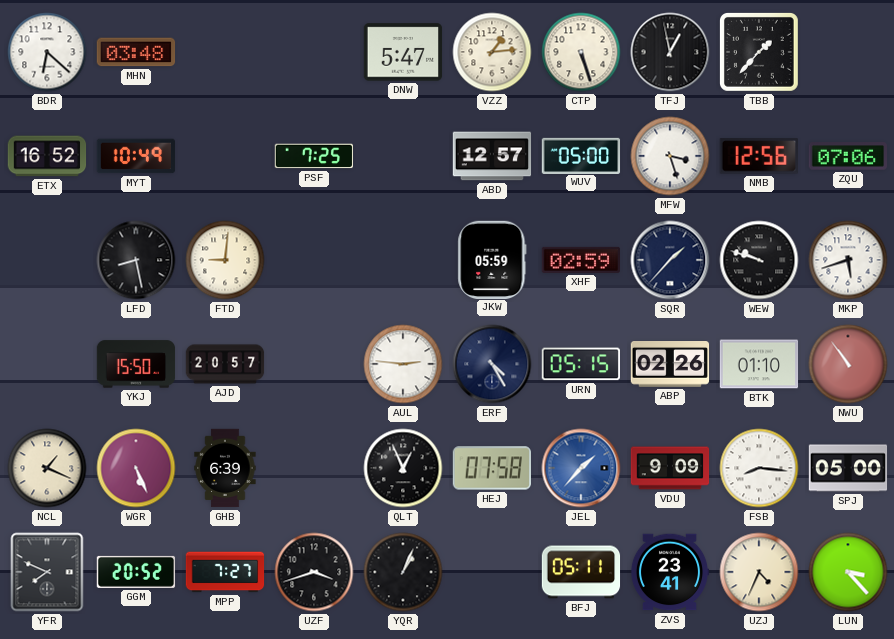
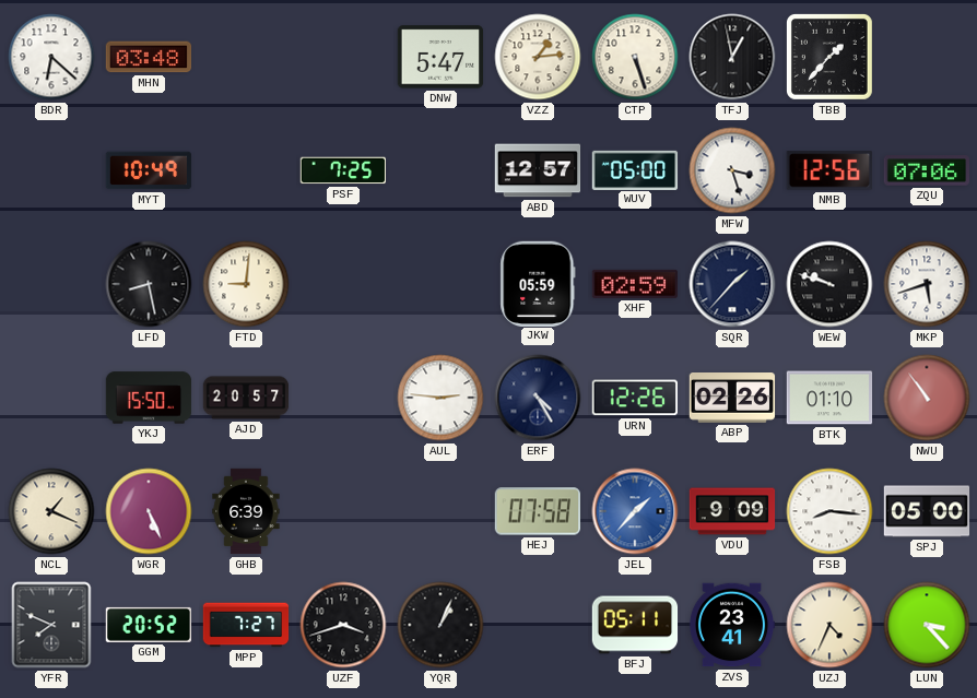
ETX: 16:52 -> none (47, 156)
URN: 05:15 -> 12:26 (635, 398)
QLT: 12:56 -> none (403, 468)
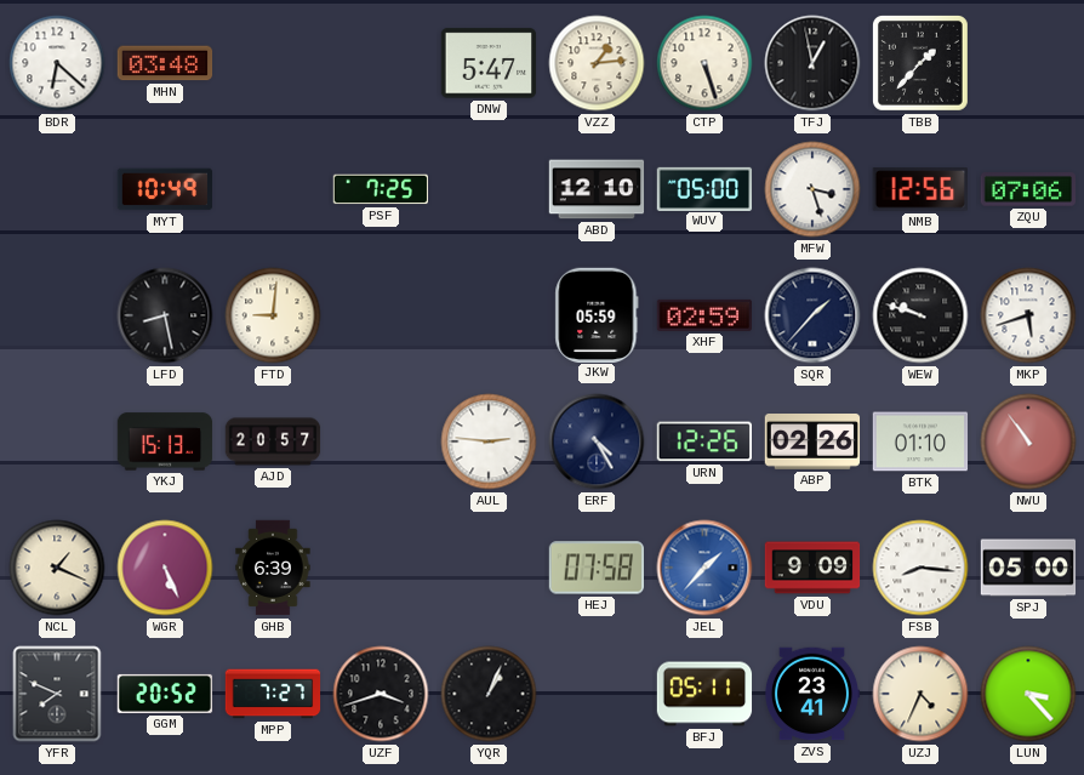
ABD: 12:57 -> 12:10 (597, 189)
YKJ: 15:50 -> 15:13 (165, 441)
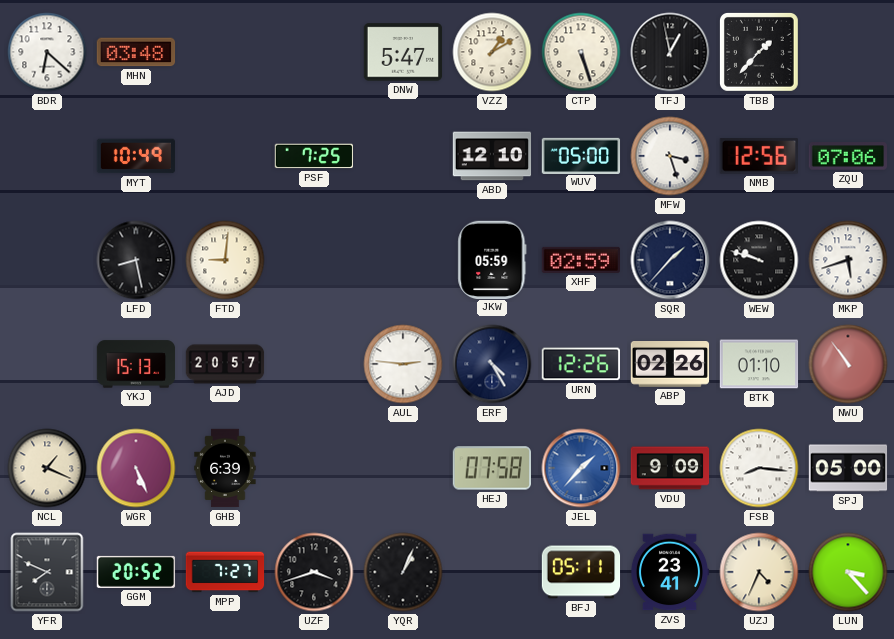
VZZ: 1:14 -> 1:10 (492, 52)
